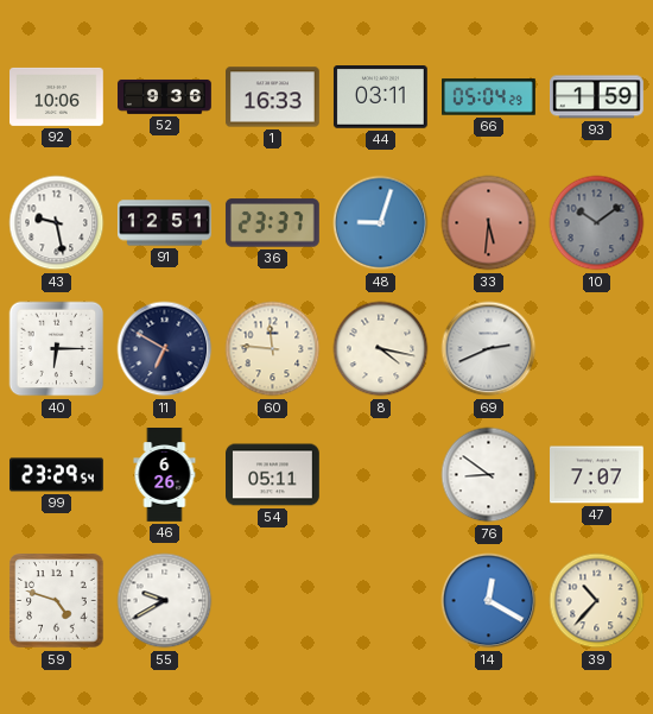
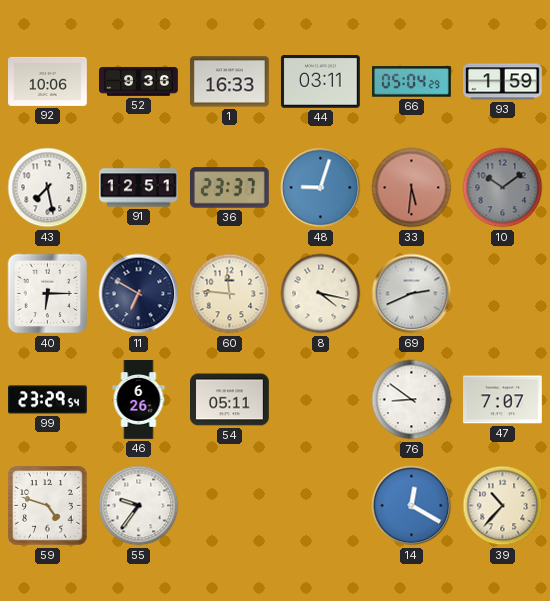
43: 9:28 -> 7:28 (48, 188)
55: 9:40 -> 9:36 (139, 506)
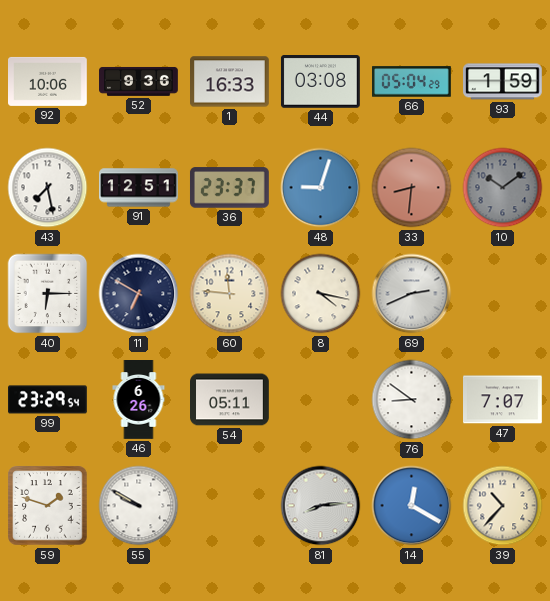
44: 03:11 -> 03:08 (320, 82)
33: 5:31 -> 8:31 (412, 188)
59: 4:48 -> 1:48 (48, 506)
55: 9:36 -> 9:50 (139, 506)
81: none -> 8:14 (321, 506)
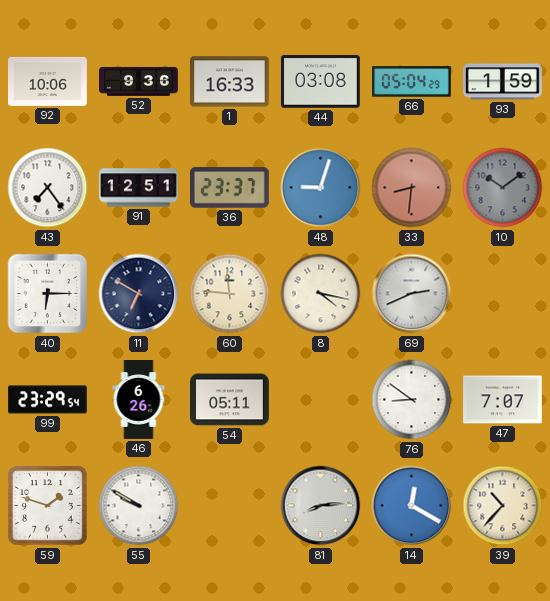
43: 7:28 -> 7:24 (48, 188)
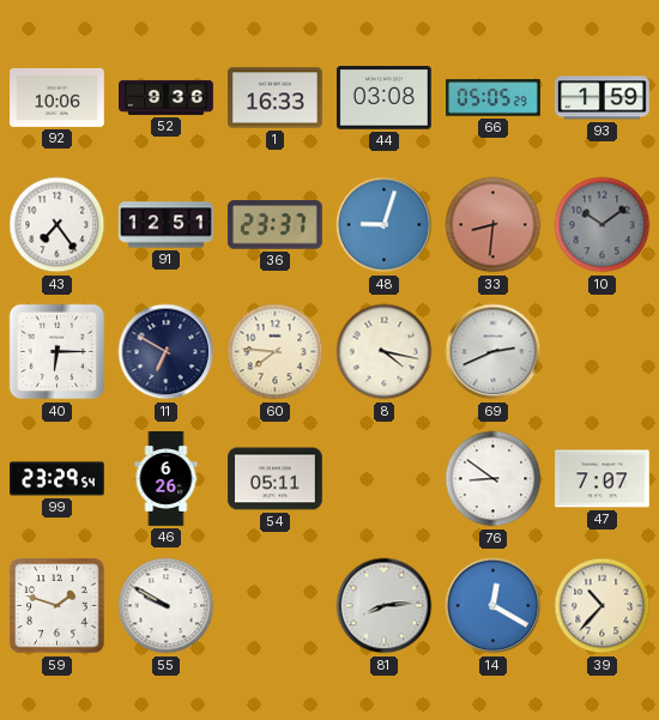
66: 05:04 -> 05:05 (494, 98)
60: 11:46 -> 7:46 (276, 352)
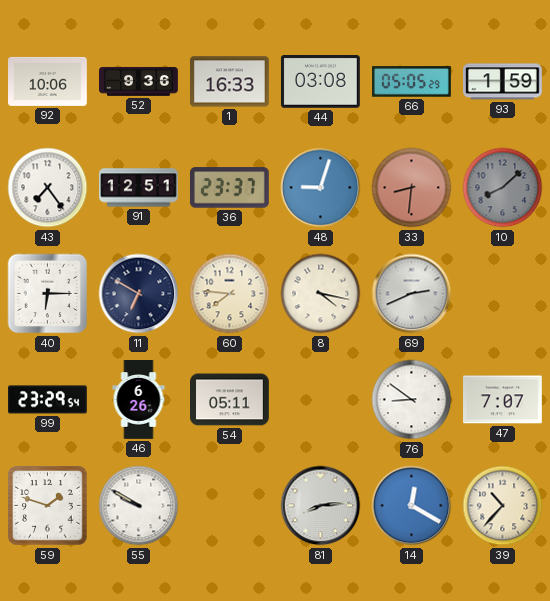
10: 10:09 -> 8:08 (503, 188)
